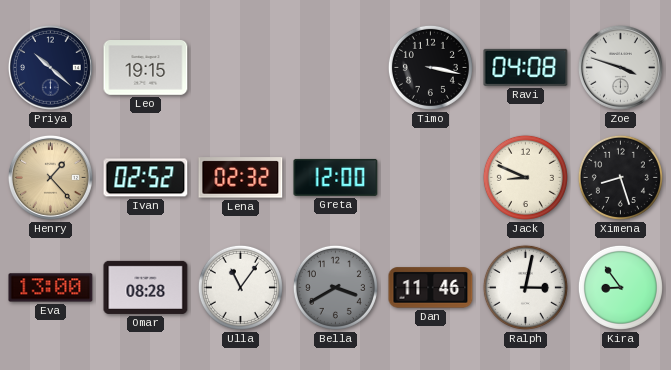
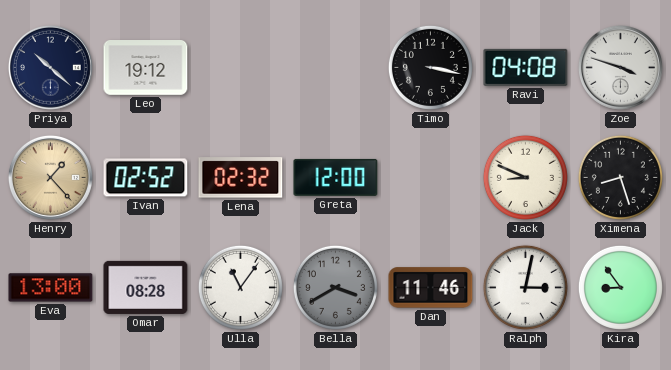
Leo: 19:15 -> 19:12 (146, 68)
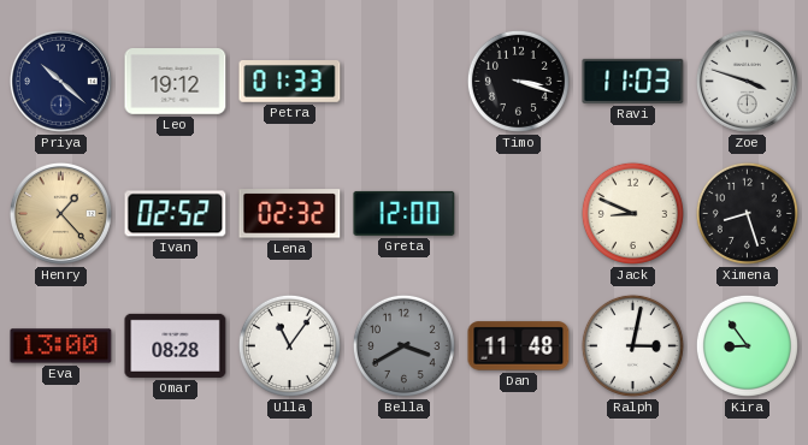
Petra: none -> 01:33 (290, 82)
Timo: 3:17 -> 3:18 (518, 81)
Ravi: 04:08 -> 11:03 (633, 81)
Dan: 11:46 -> 11:48 (519, 346)
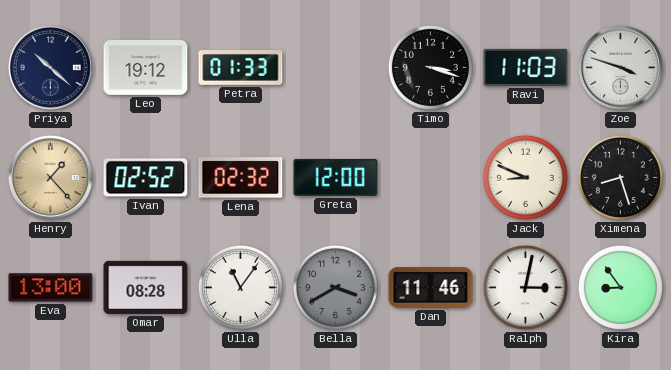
Dan: 11:48 -> 11:46 (431, 288)
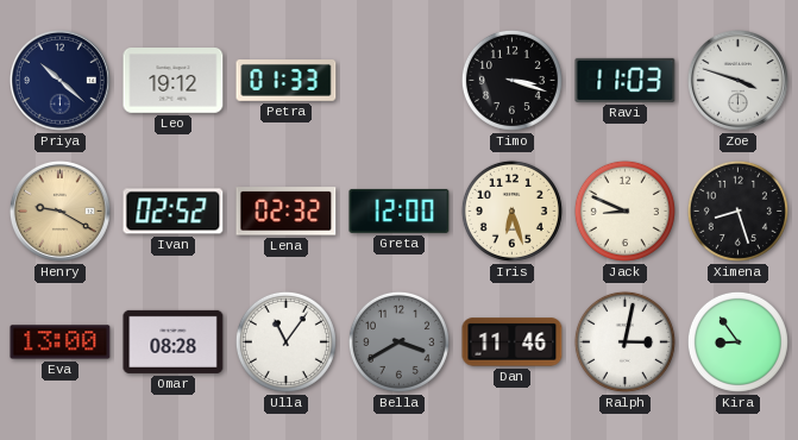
Henry: 1:23 -> 9:20 (59, 210)
Iris: none -> 6:27 (511, 210)
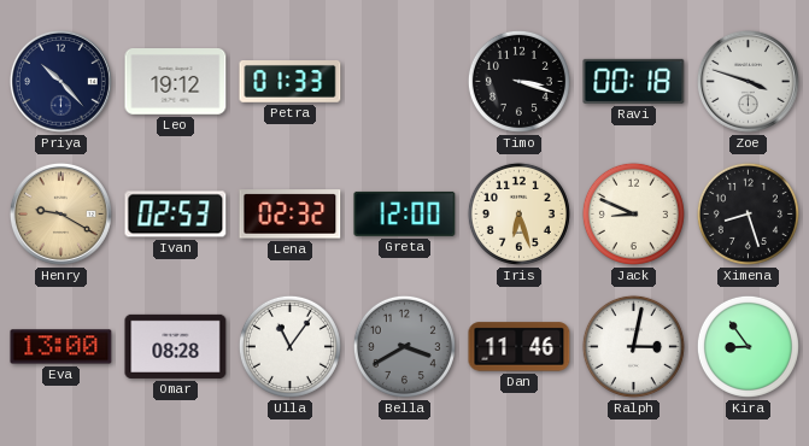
Priya: 10:22 -> 10:23 (60, 81)
Ravi: 11:03 -> 00:18 (634, 81)
Ivan: 02:52 -> 02:53 (176, 215)
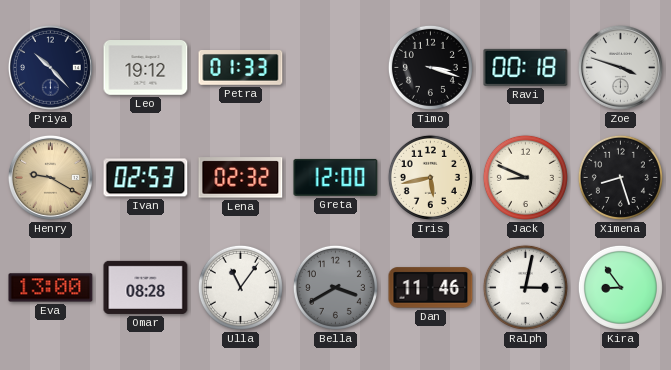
Iris: 6:27 -> 5:43 (430, 177)
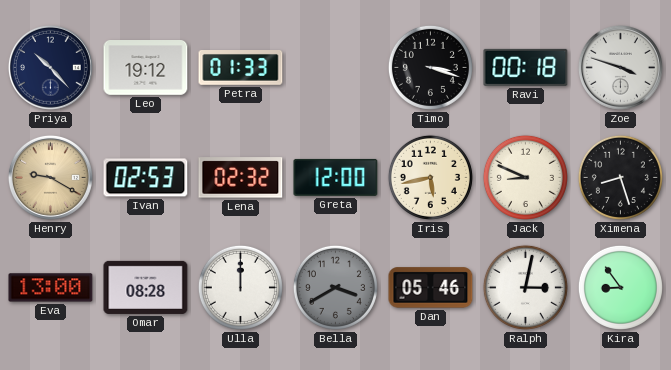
Ulla: 11:06 -> 12:00 (240, 287)
Dan: 11:46 -> 05:46 (431, 288)
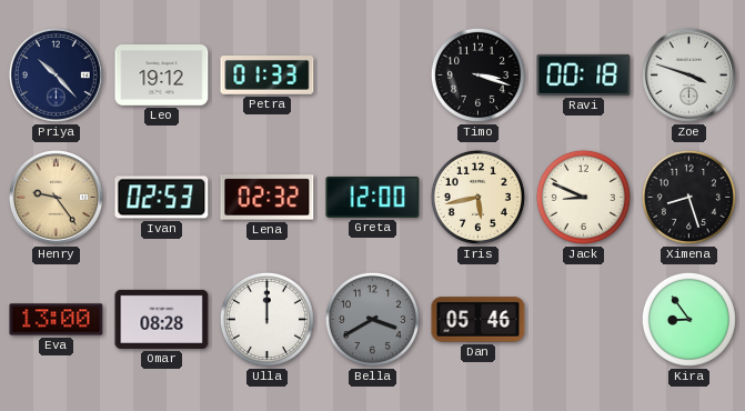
Henry: 9:20 -> 9:24 (56, 197)
Ralph: 3:02 -> none (525, 287)
